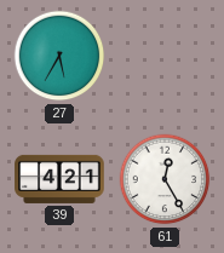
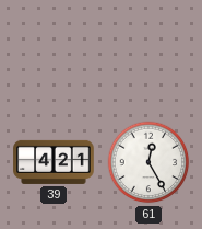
27: 5:35 -> none (59, 56)
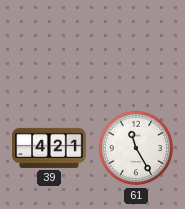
61: 12:25 -> 11:25 (136, 148)
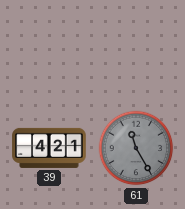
61 dial: white -> grey (136, 148)
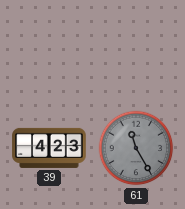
39: 4:21 -> 4:23 (49, 148)
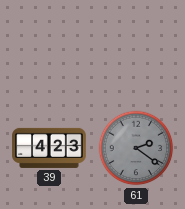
61: 11:25 -> 2:21 (136, 148)
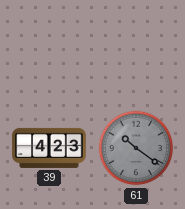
61: 2:21 -> 10:21 (136, 148)
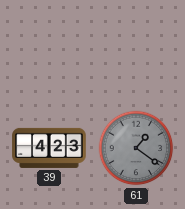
61: 10:21 -> 1:21 (136, 148)
